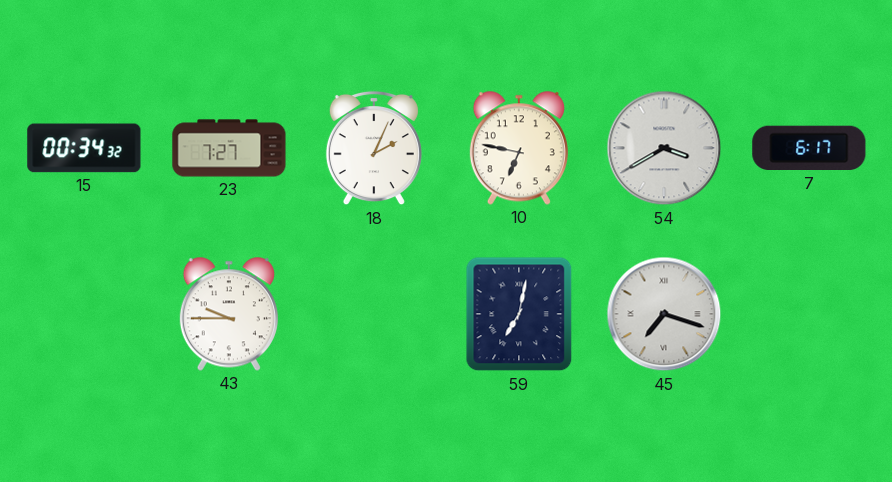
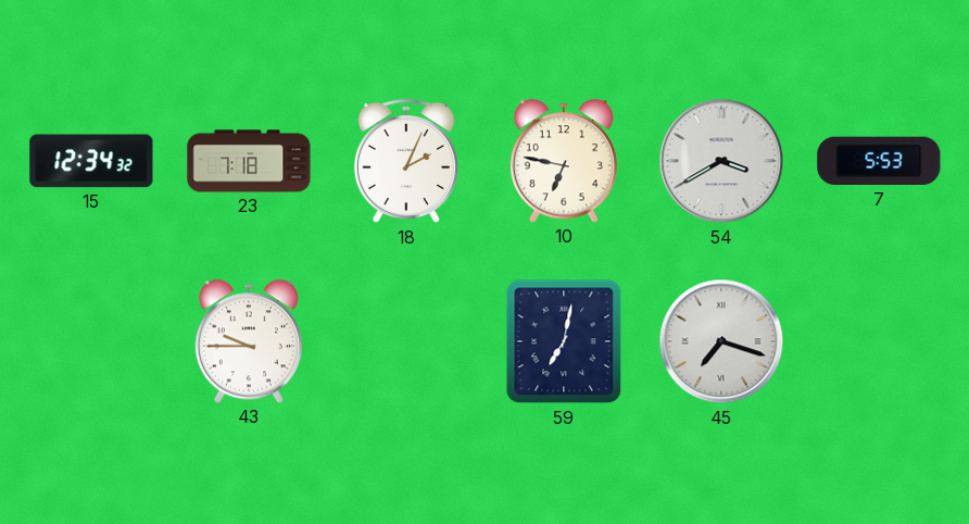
15: 00:34 -> 12:34 (91, 161)
23: 7:27 -> 7:18 (249, 161)
7: 6:17 -> 5:53 (879, 161)
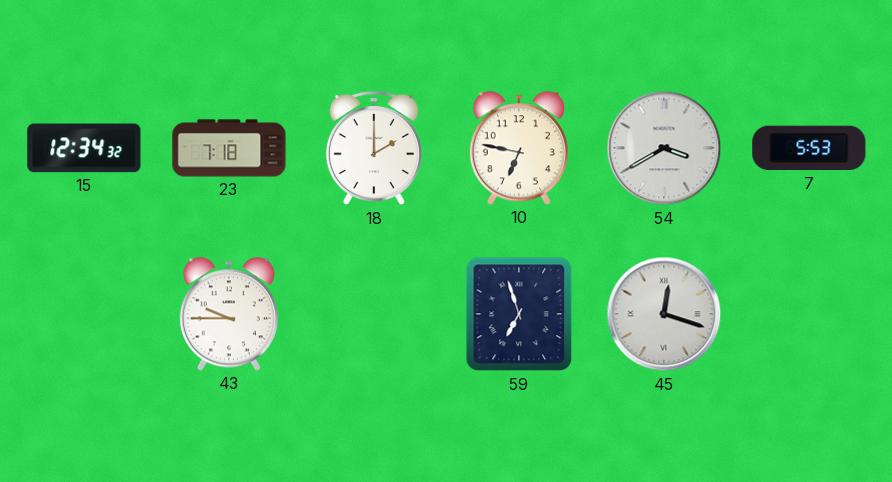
18: 2:04 -> 2:00 (374, 148)
59: 7:02 -> 6:57 (519, 314)
45: 7:18 -> 12:18 (664, 314)
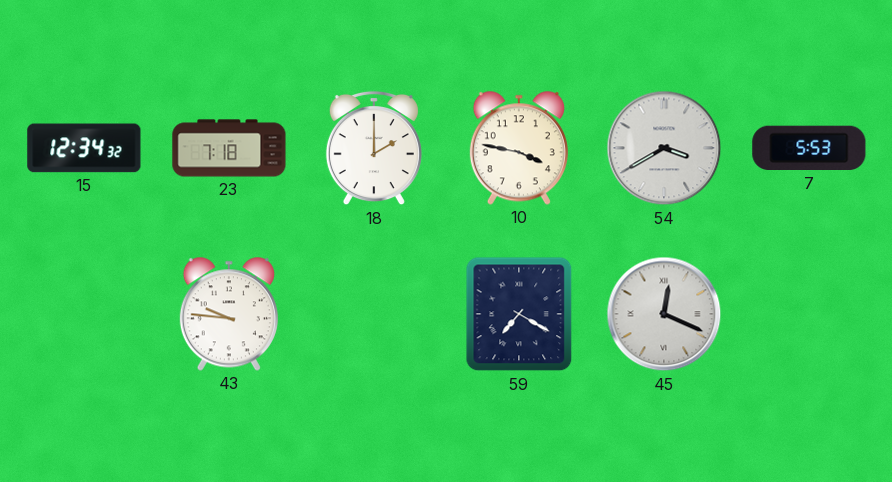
10: 6:47 -> 3:47 (519, 148)
43: 9:45 -> 9:46 (229, 314)
59: 6:57 -> 7:20 (519, 314)
45: 12:18 -> 12:19 (664, 314)
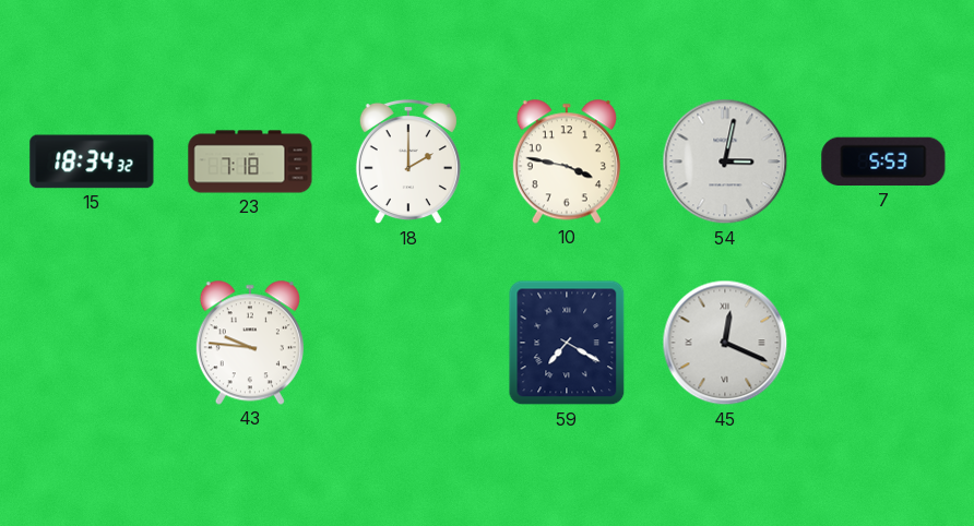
15: 12:34 -> 18:34 (92, 162)
54: 3:40 -> 3:02 (725, 162)
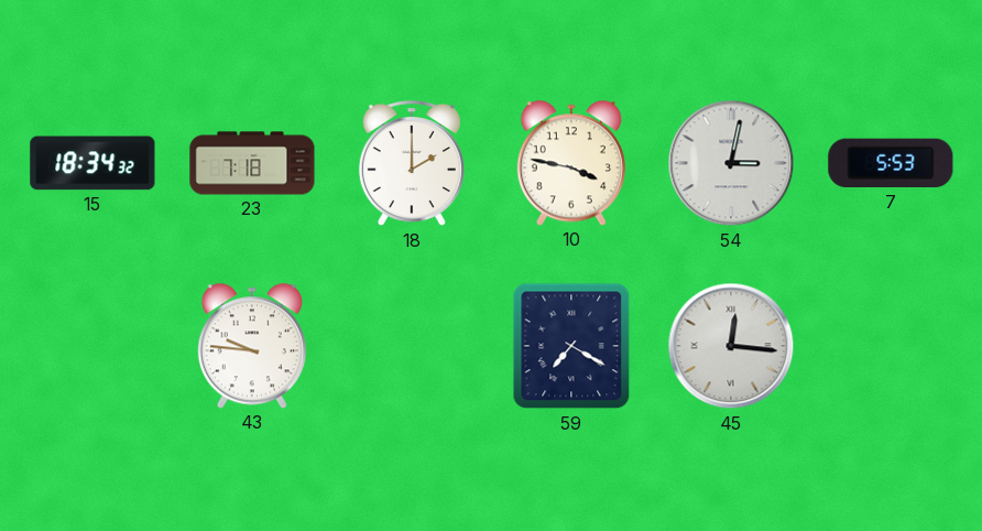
45: 12:19 -> 12:16 (731, 346)
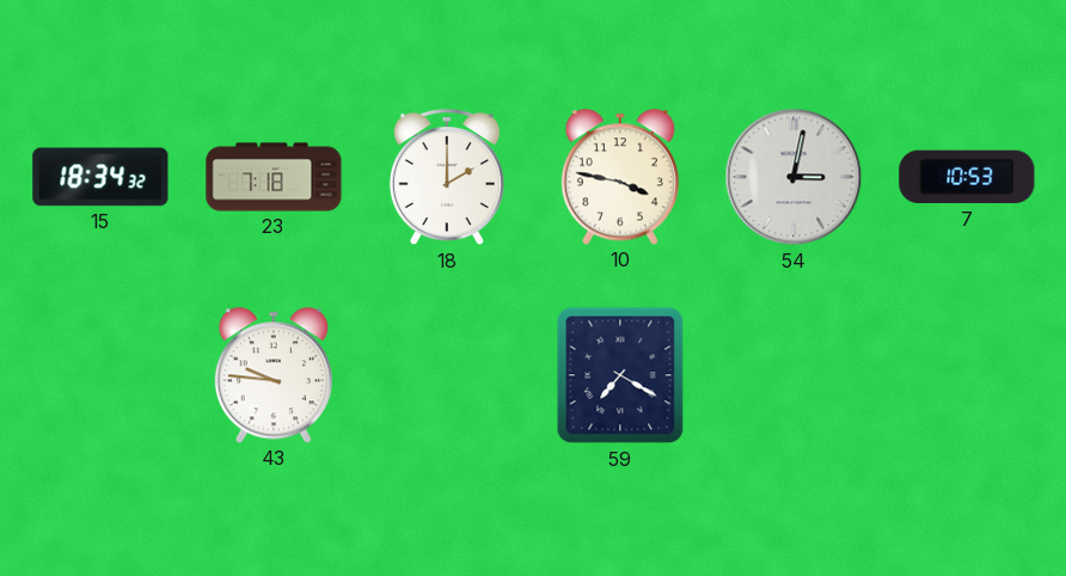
7: 5:53 -> 10:53 (967, 177)
45: 12:16 -> none (731, 346)
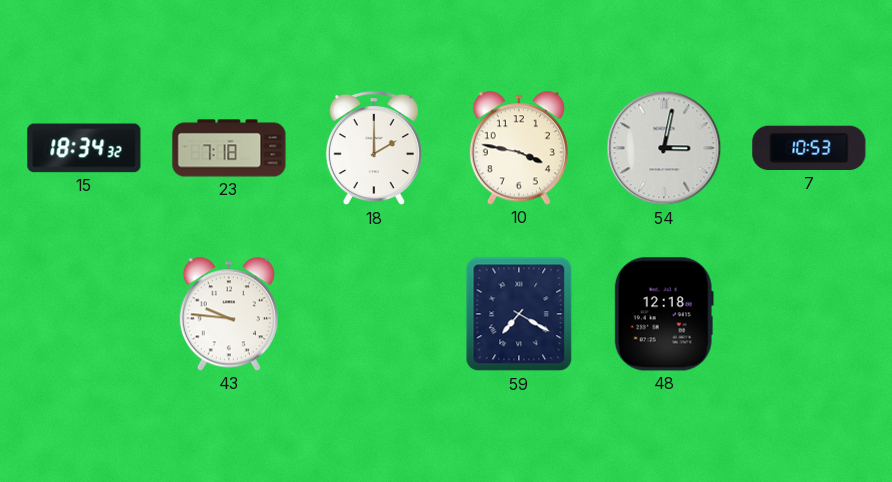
48: none -> 12:18 (664, 314)
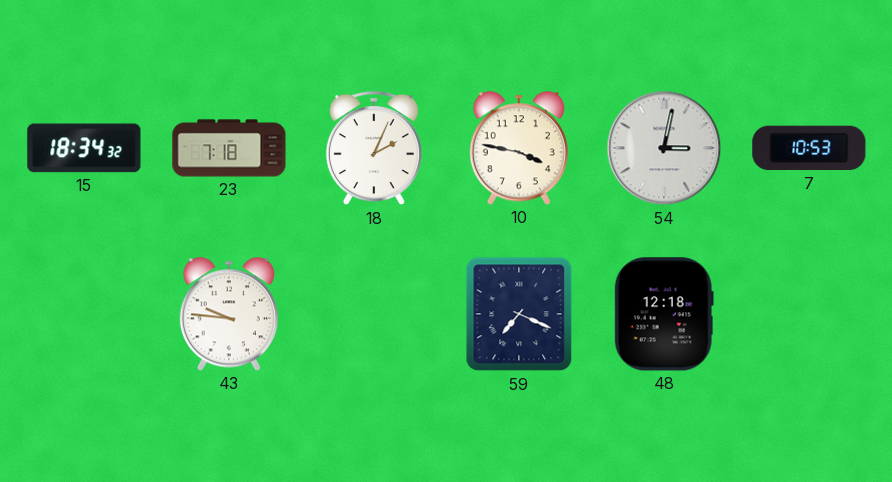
18: 2:00 -> 2:04 (374, 148)
59: 7:20 -> 7:19 (519, 314)
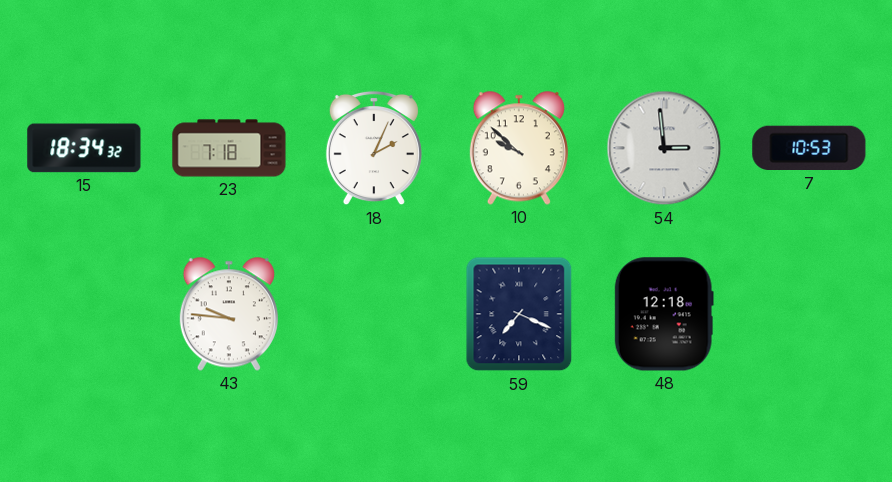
10: 3:47 -> 9:52 (519, 148)
54: 3:02 -> 2:59 (664, 148)
